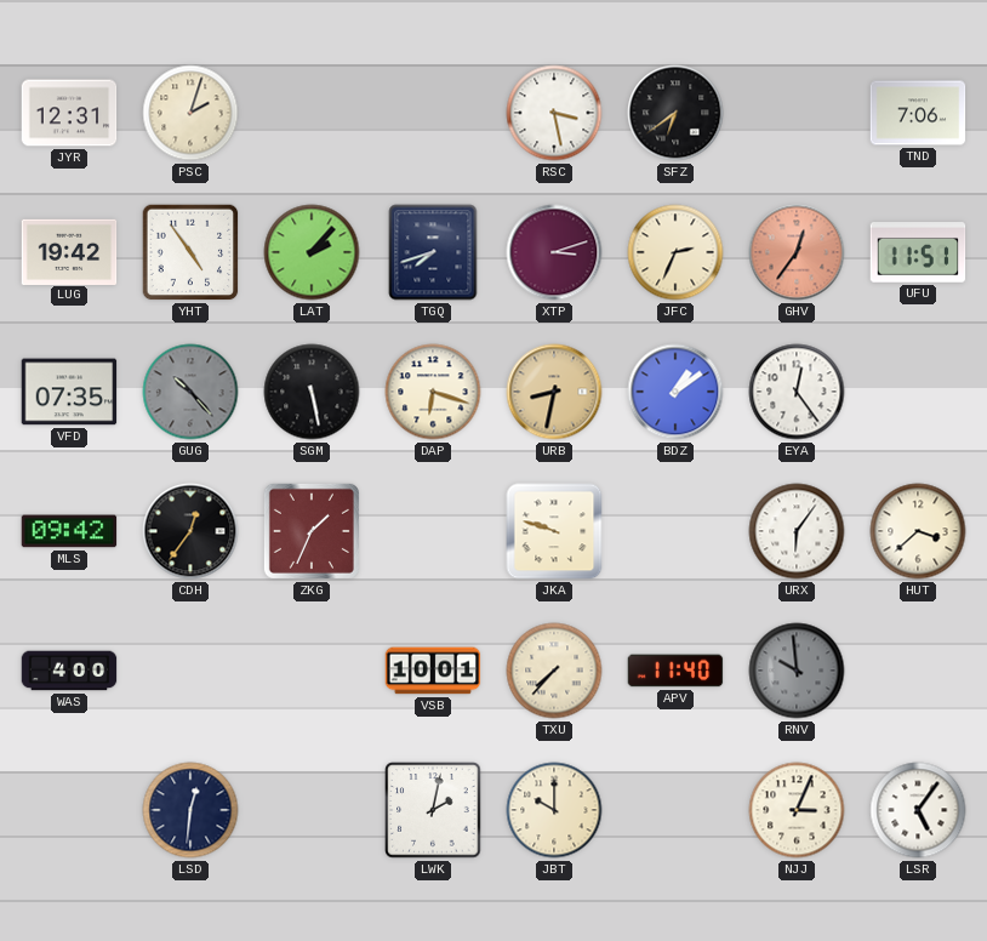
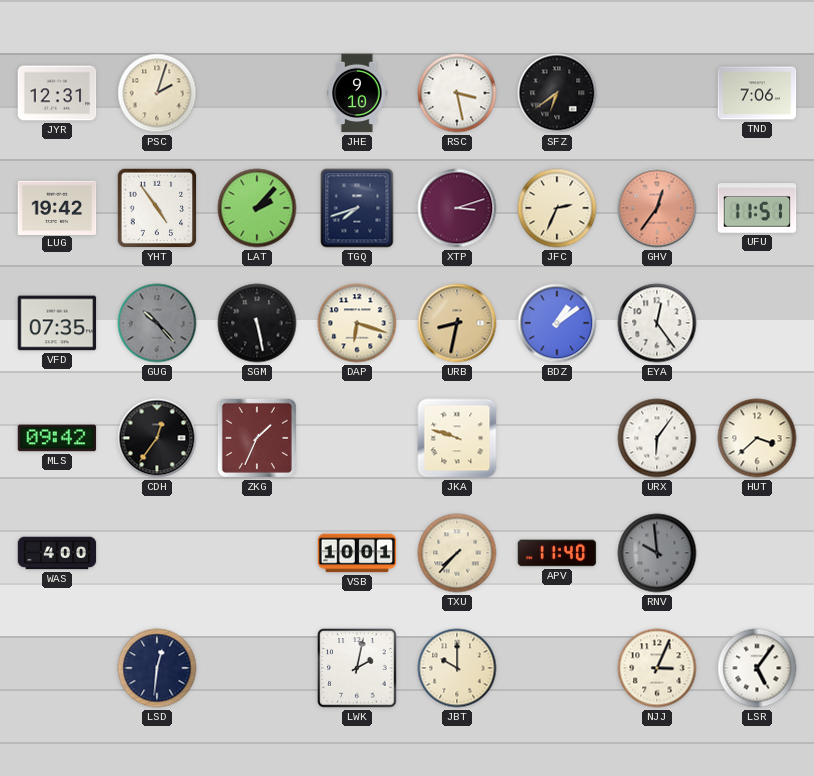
JHE: none -> 9:10 (357, 93)
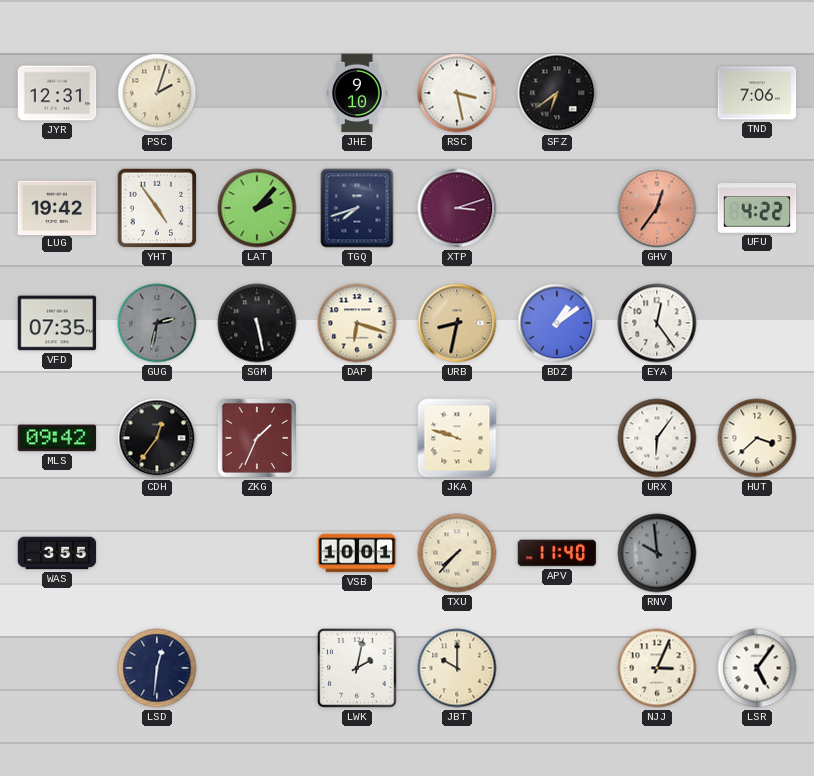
JFC: 2:34 -> none (557, 208)
UFU: 11:51 -> 4:22 (757, 208)
GUG: 10:23 -> 2:32 (157, 323)
WAS: 4:00 -> 3:55 (57, 553)
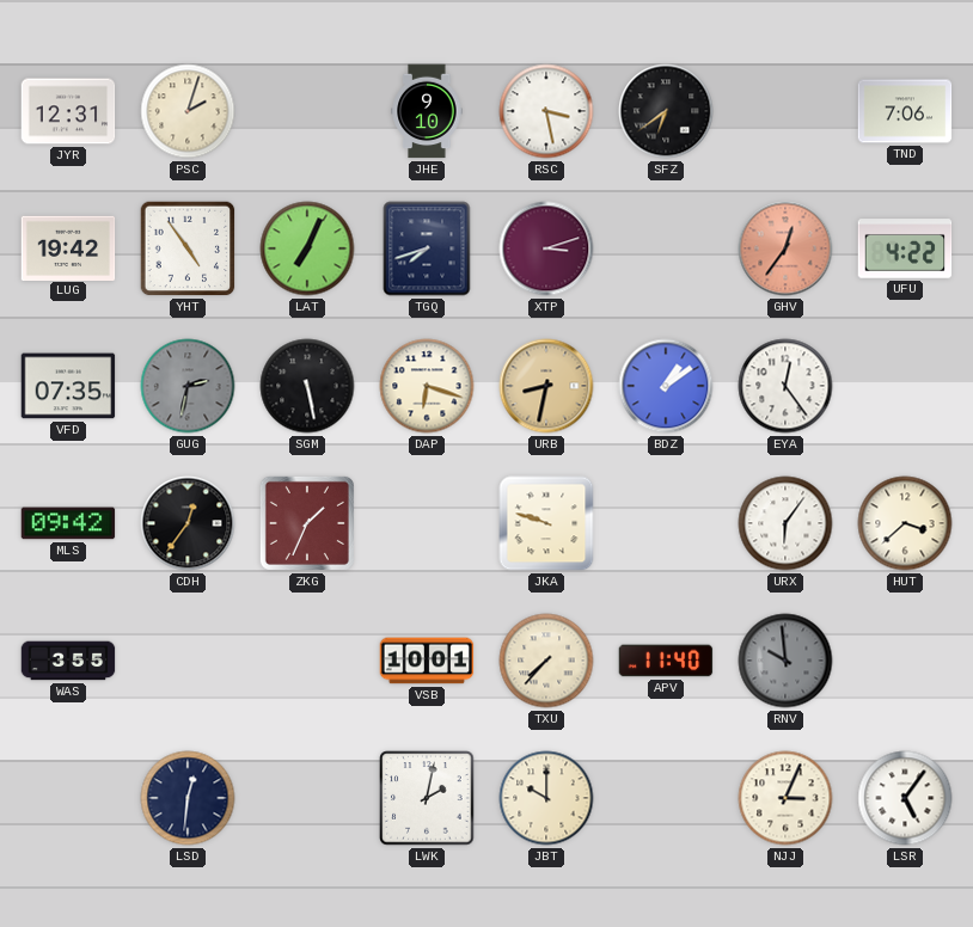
LAT: 2:07 -> 7:04 (307, 248)
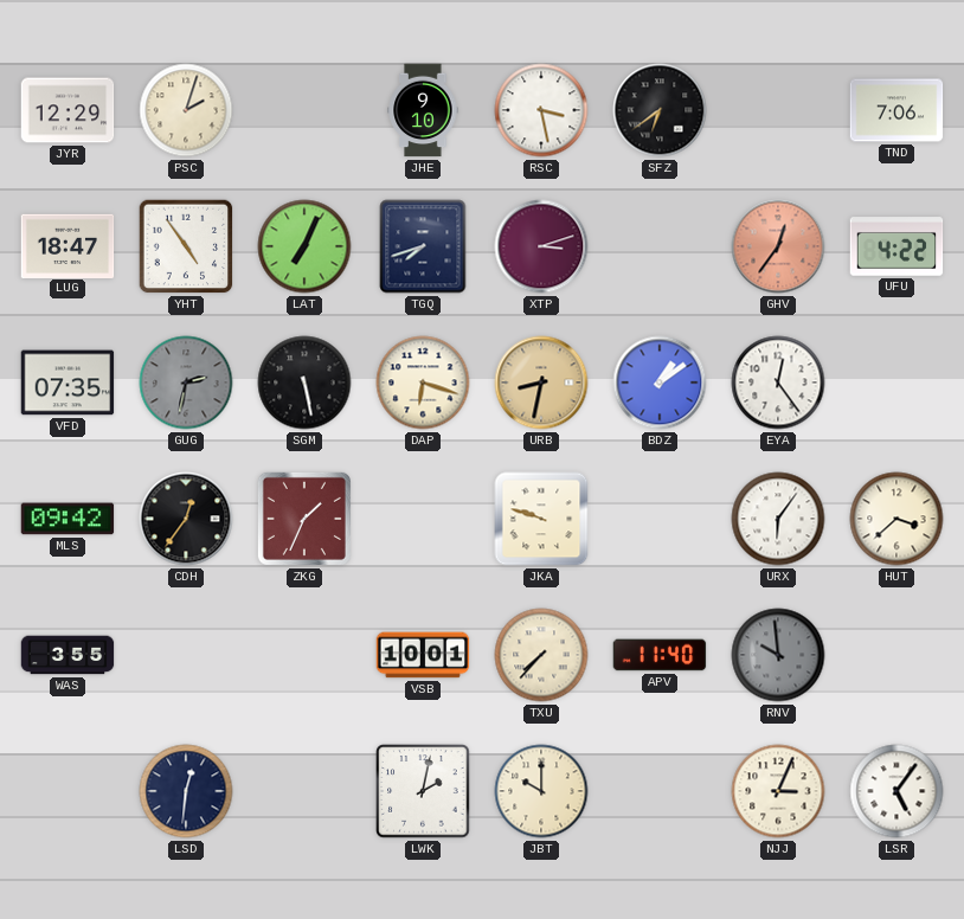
JYR: 12:31 -> 12:29 (68, 110)
LUG: 19:42 -> 18:47 (68, 245)
